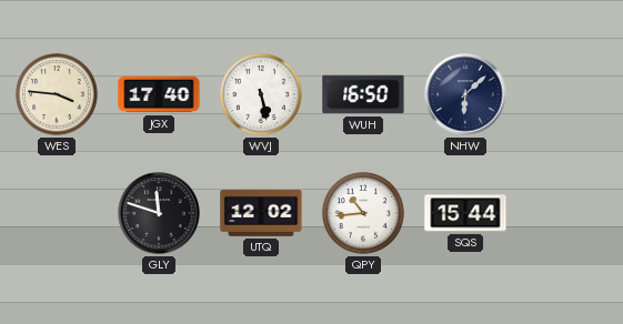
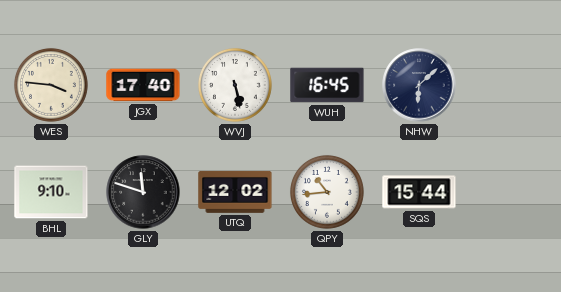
WUH: 16:50 -> 16:45 (327, 85)
BHL: none -> 9:10 (51, 192)
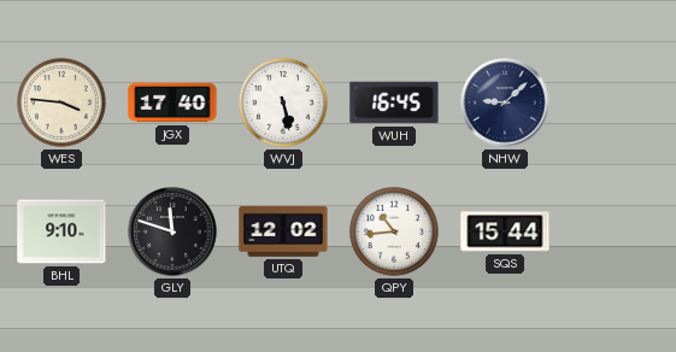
NHW: 6:08 -> 9:08 (505, 102)
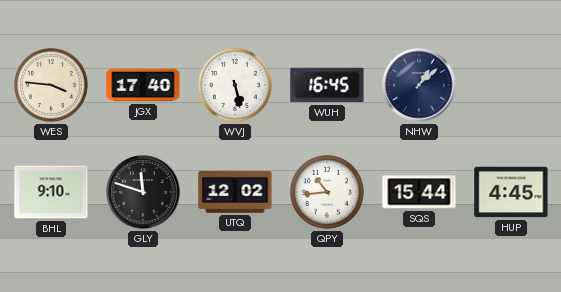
NHW: 9:08 -> 1:08 (419, 85)
HUP: none -> 4:45 (511, 192)
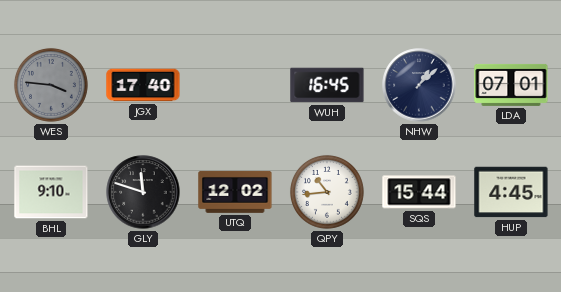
WES dial: cream -> grey (51, 85)
WVJ: 5:28 -> none (235, 85)
LDA: none -> 07:01 (511, 85)
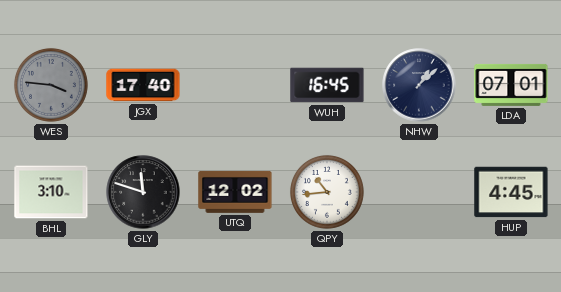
BHL: 9:10 -> 3:10 (51, 192)
SQS: 15:44 -> none (419, 192)
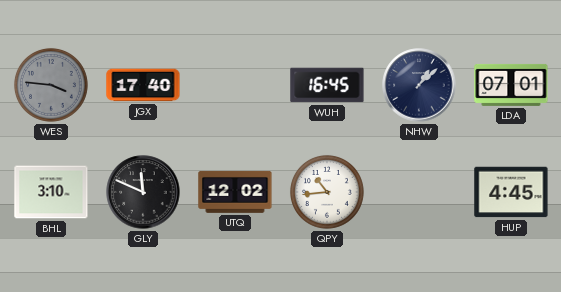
GLY: 11:48 -> 11:49 (143, 192)
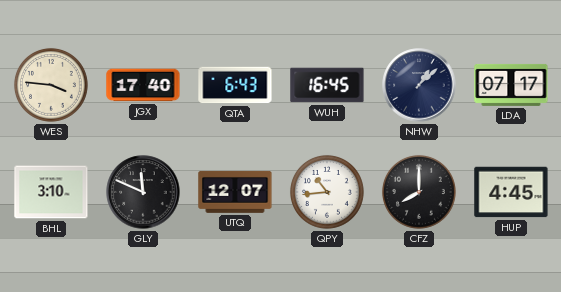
WES dial: grey -> cream (51, 85)
QTA: none -> 6:43 (235, 85)
LDA: 07:01 -> 07:17 (511, 85)
UTQ: 12:02 -> 12:07 (235, 192)
CFZ: none -> 8:00 (419, 192)
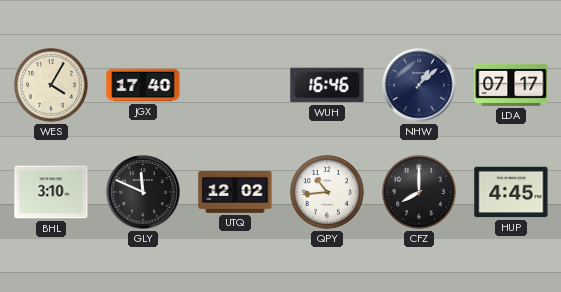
WES: 3:46 -> 4:05 (51, 85)
QTA: 6:43 -> none (235, 85)
WUH: 16:45 -> 16:46 (327, 85)
UTQ: 12:07 -> 12:02 (235, 192)
